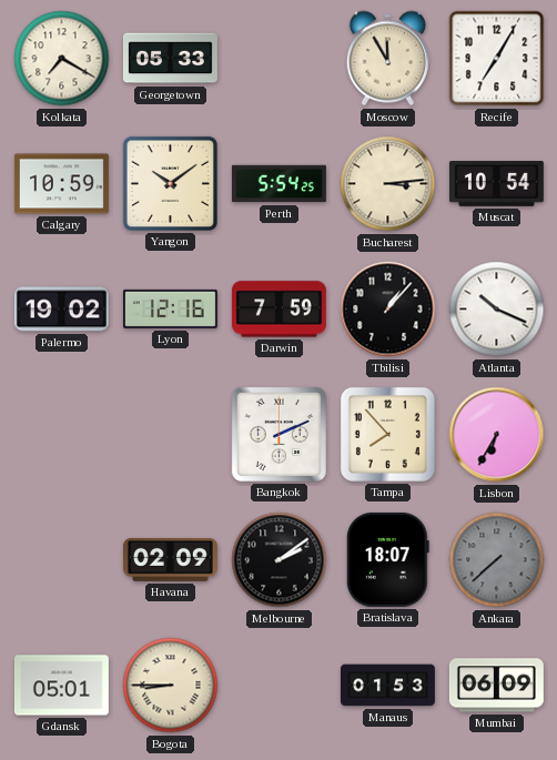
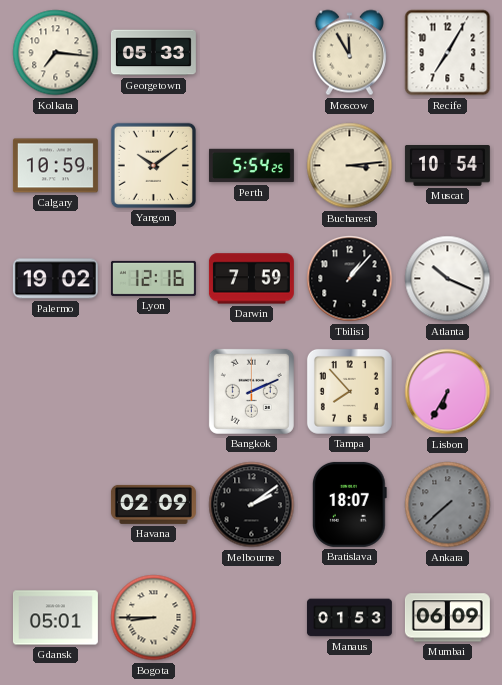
Kolkata: 7:20 -> 7:16 (56, 53)
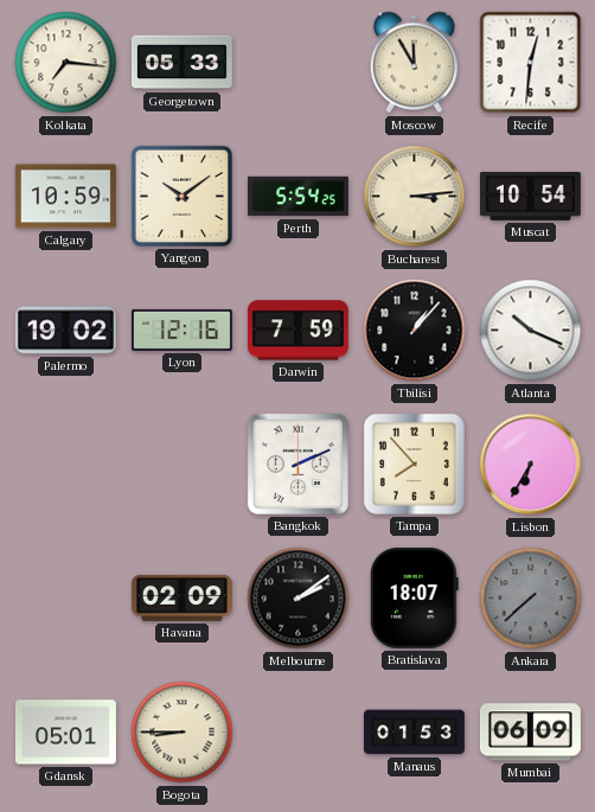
Recife: 7:05 -> 12:31 (531, 63)
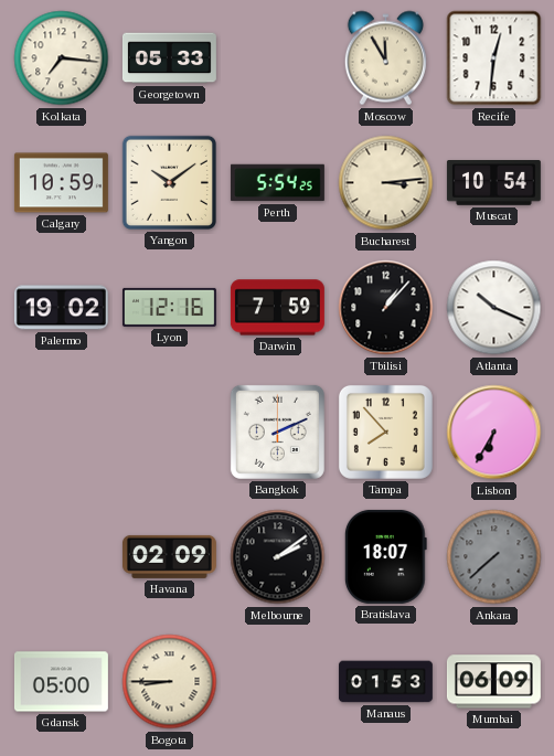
Gdansk: 05:01 -> 05:00 (61, 682)
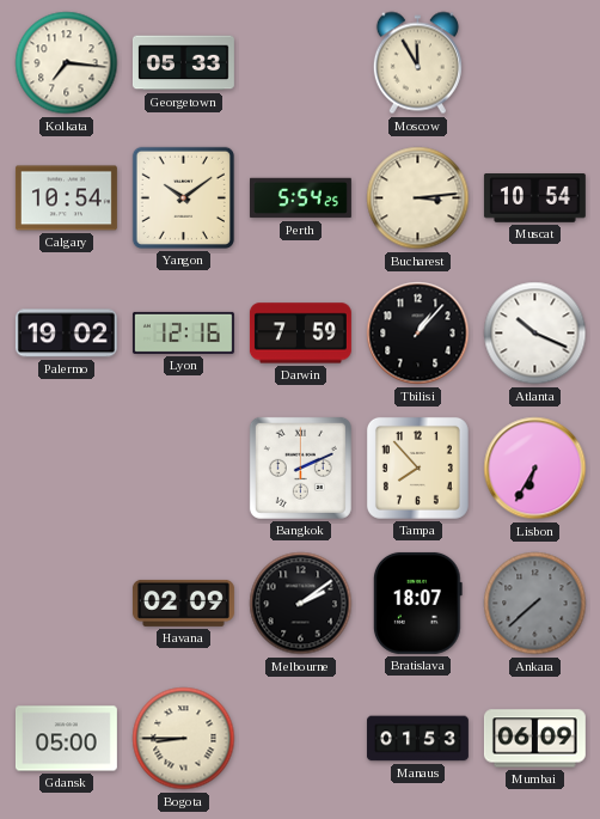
Recife: 12:31 -> none (494, 58)
Calgary: 10:59 -> 10:54 (66, 198)
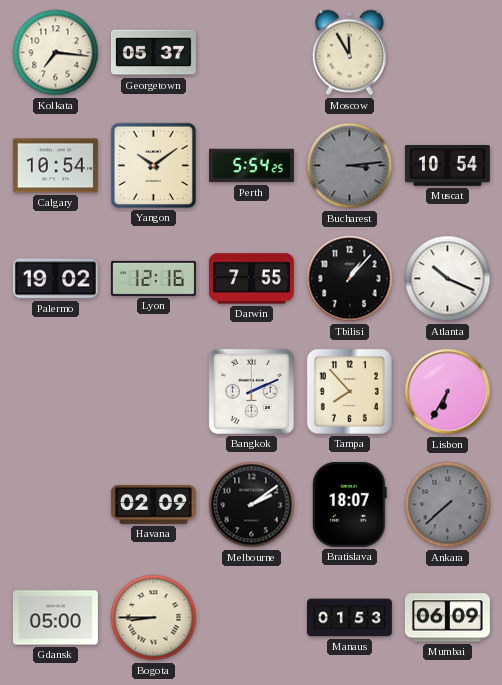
Georgetown: 05:33 -> 05:37 (153, 53)
Bucharest dial: cream -> grey (350, 166)
Darwin: 7:59 -> 7:55 (251, 279)
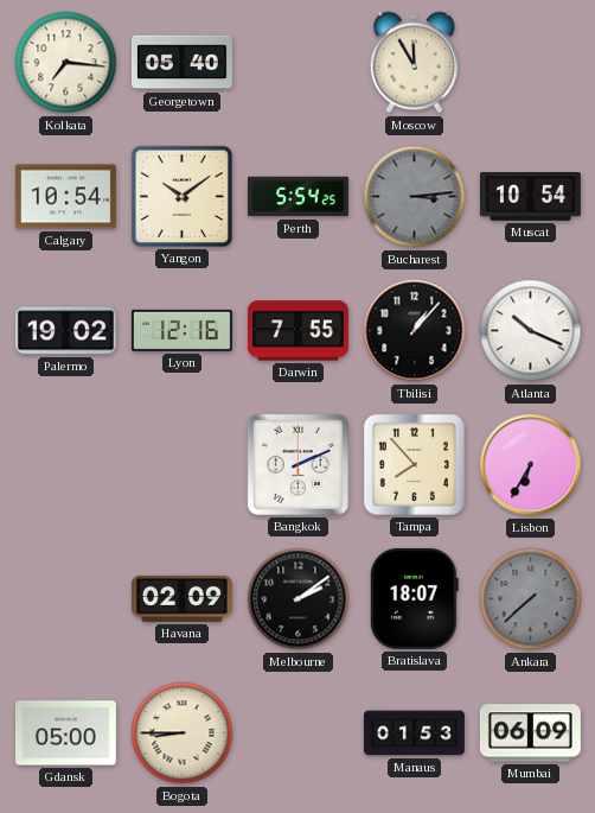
Georgetown: 05:37 -> 05:40 (181, 63)
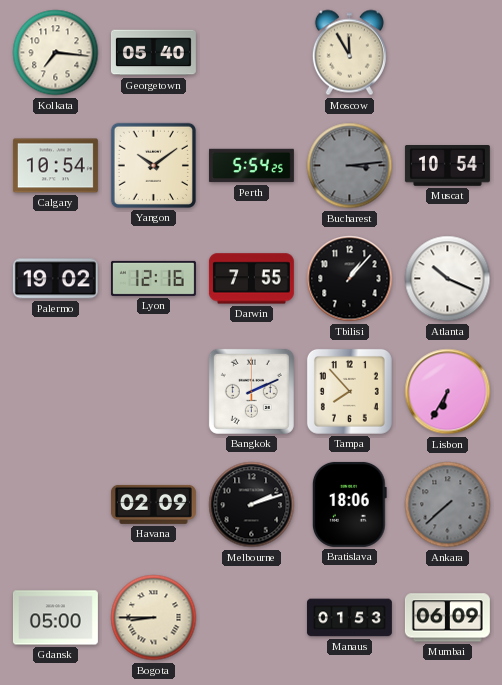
Melbourne: 2:09 -> 2:12 (252, 505)
Bratislava: 18:07 -> 18:06 (349, 504)
